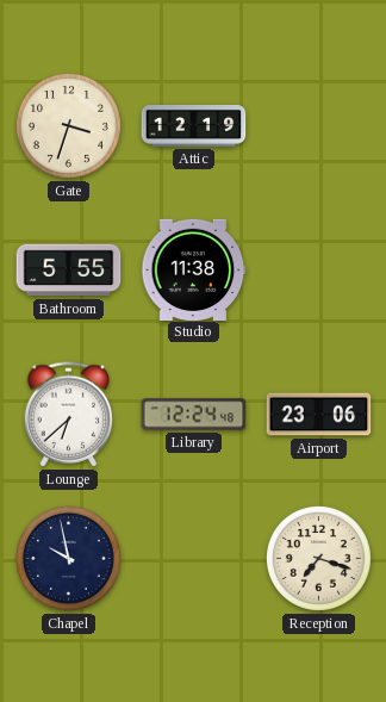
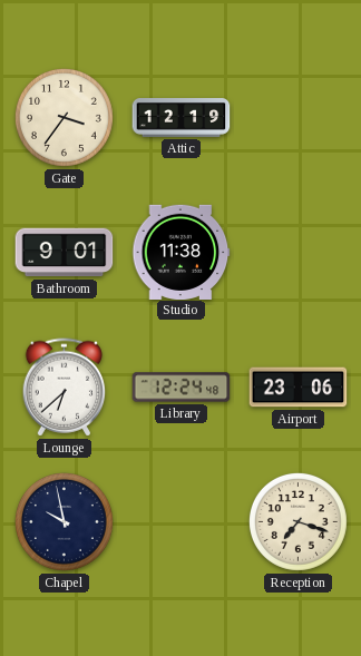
Gate: 3:33 -> 3:36 (64, 117)
Bathroom: 5:55 -> 9:01 (65, 253)
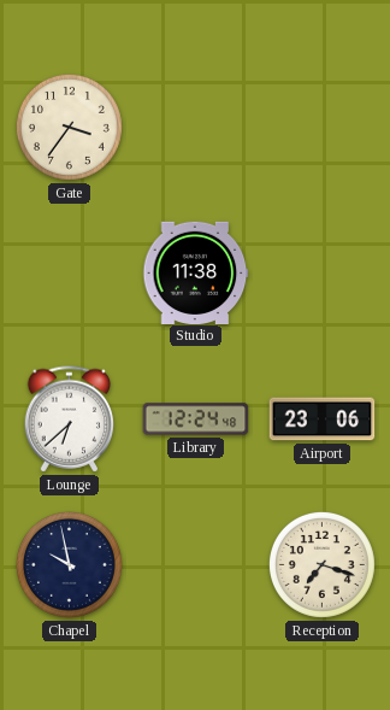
Attic: 12:19 -> none (182, 118)
Bathroom: 9:01 -> none (65, 253)
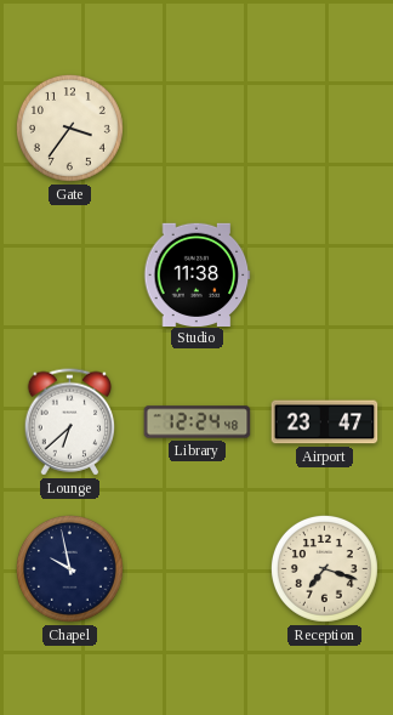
Airport: 23:06 -> 23:47 (325, 422)
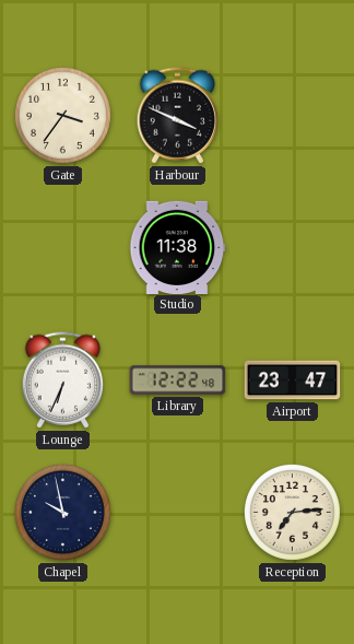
Harbour: none -> 3:49 (178, 116)
Lounge: 6:38 -> 6:34 (63, 380)
Library: 12:24 -> 12:22 (178, 380)
Reception: 7:18 -> 7:14 (292, 512)
